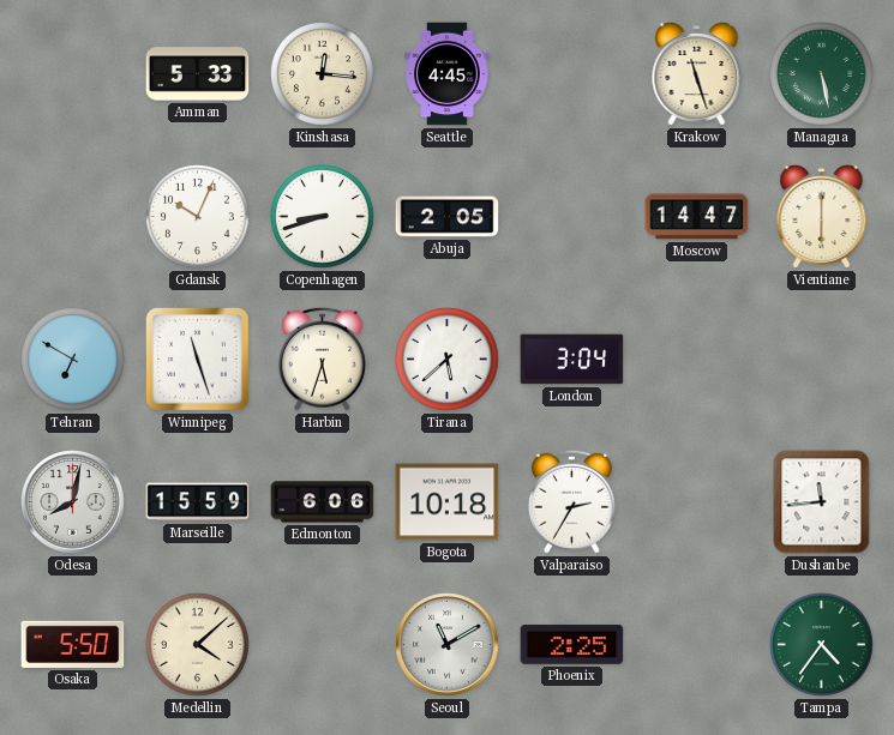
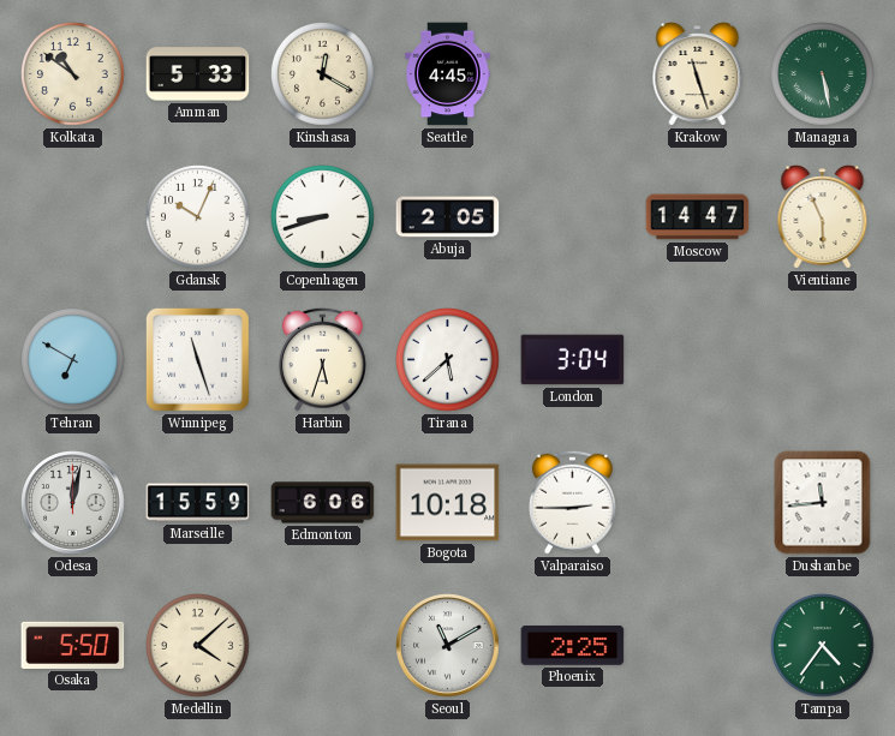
Kolkata: none -> 10:51 (73, 74)
Kinshasa: 12:16 -> 12:20 (323, 74)
Vientiane: 6:00 -> 5:56 (823, 217)
Odesa: 8:02 -> 12:02 (73, 503)
Valparaiso: 2:35 -> 2:45 (572, 502)
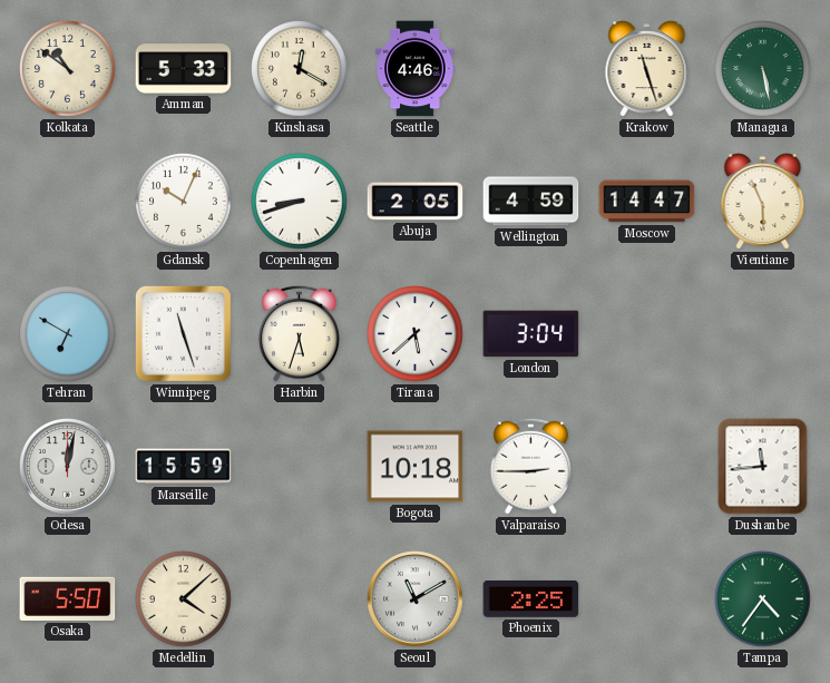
Seattle: 4:45 -> 4:46 (416, 69)
Wellington: none -> 4:59 (531, 202)
Edmonton: 6:06 -> none (323, 503)
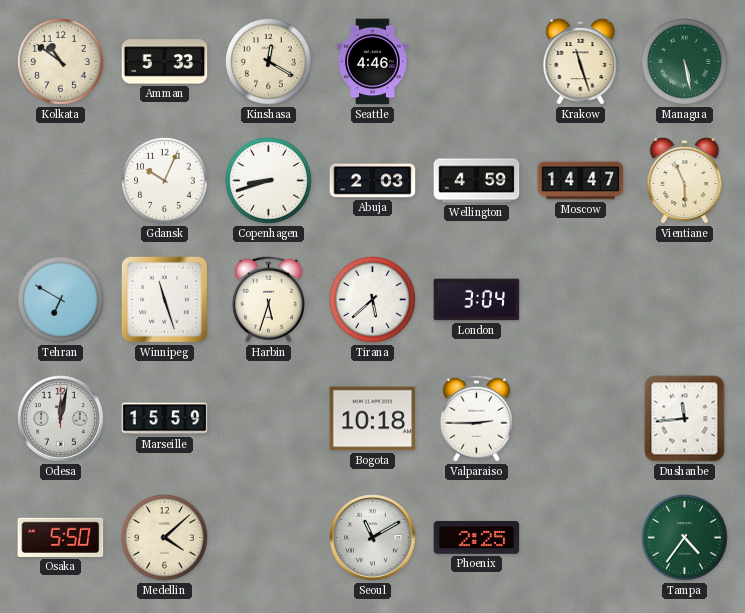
Abuja: 2:05 -> 2:03 (373, 181)
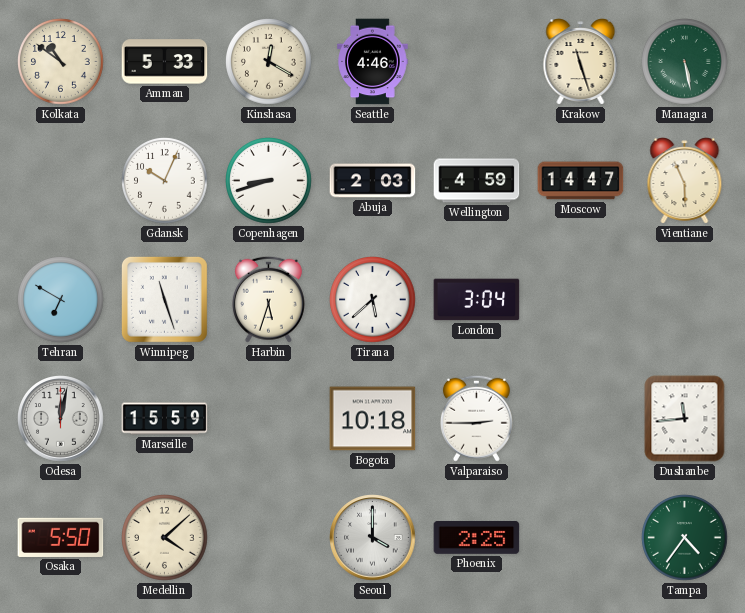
Seoul: 11:10 -> 4:00 (373, 538)
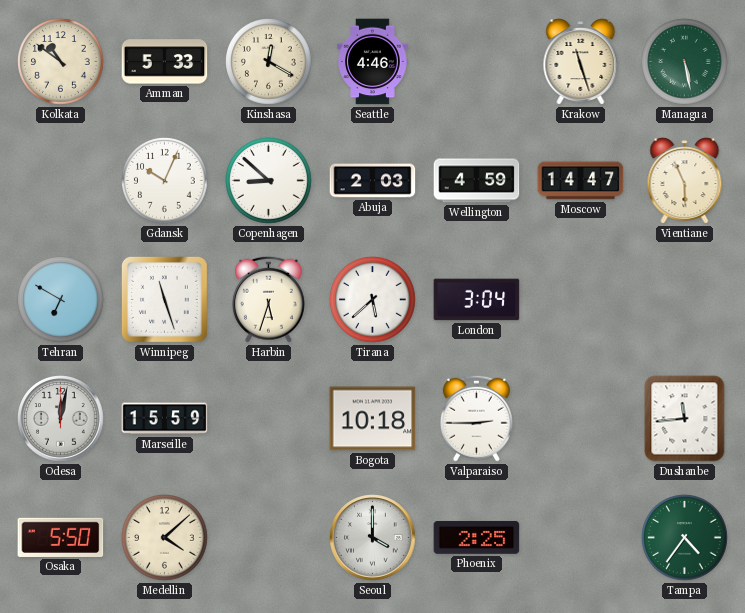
Copenhagen: 8:42 -> 8:52 (269, 181)
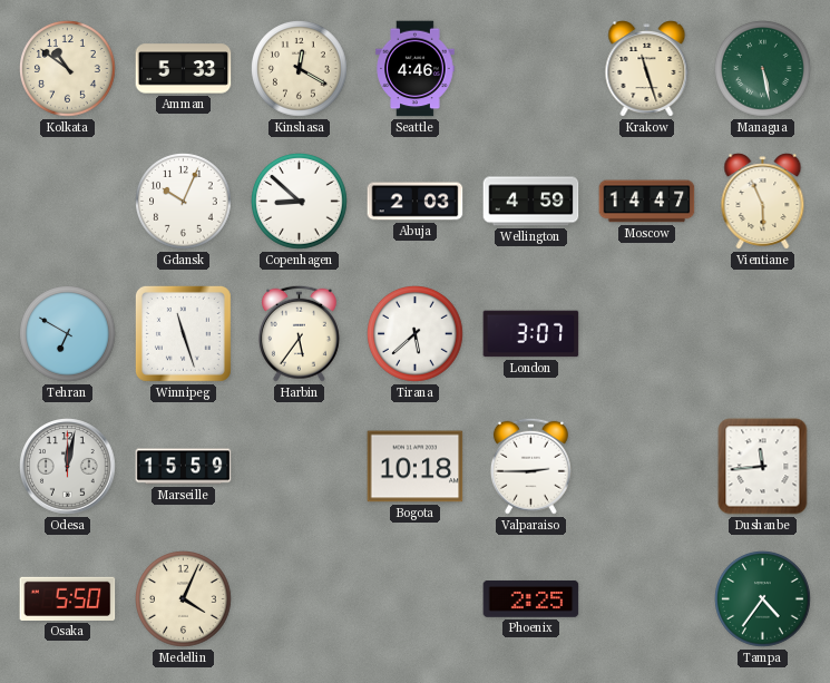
Harbin: 5:33 -> 5:36 (299, 333)
London: 3:04 -> 3:07 (531, 334)
Medellin: 4:08 -> 4:04 (184, 599)
Seoul: 4:00 -> none (373, 538)
